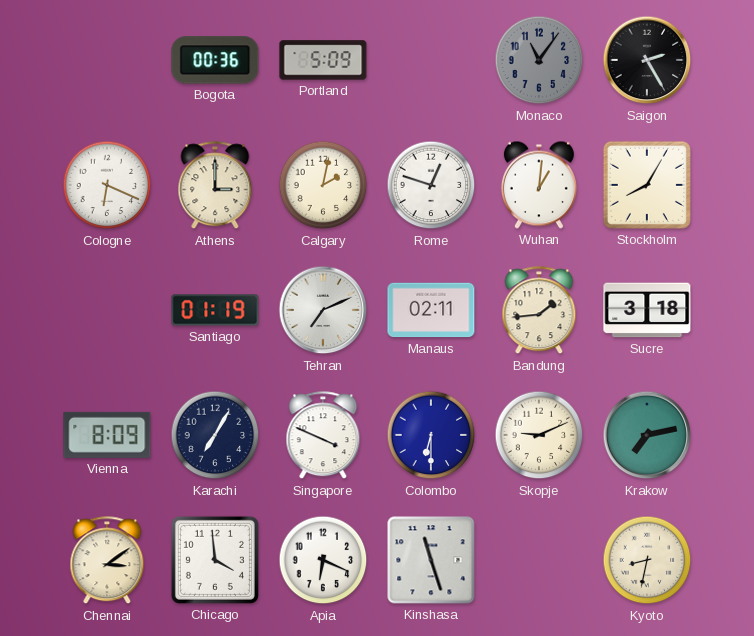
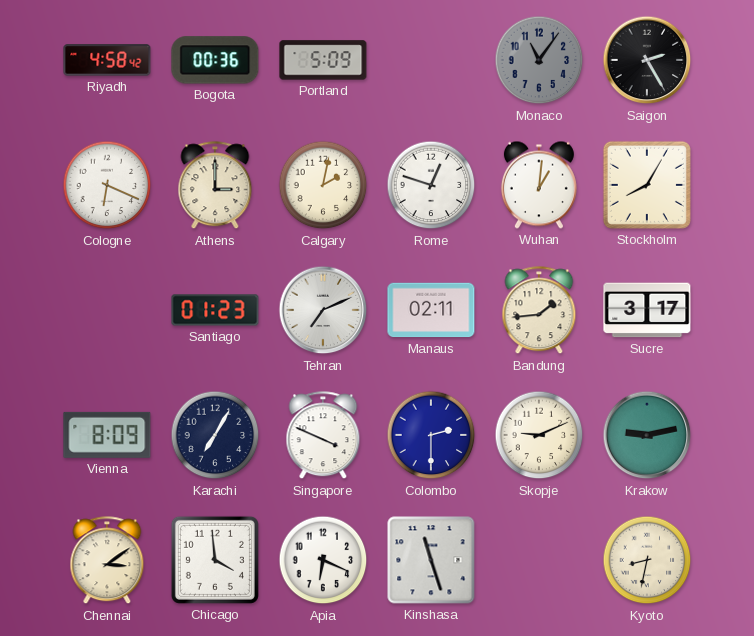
Riyadh: none -> 4:58 (107, 60)
Santiago: 01:19 -> 01:23 (215, 310)
Sucre: 3:18 -> 3:17 (647, 310)
Colombo: 6:30 -> 2:30 (431, 435)
Krakow: 7:13 -> 9:13 (647, 435)
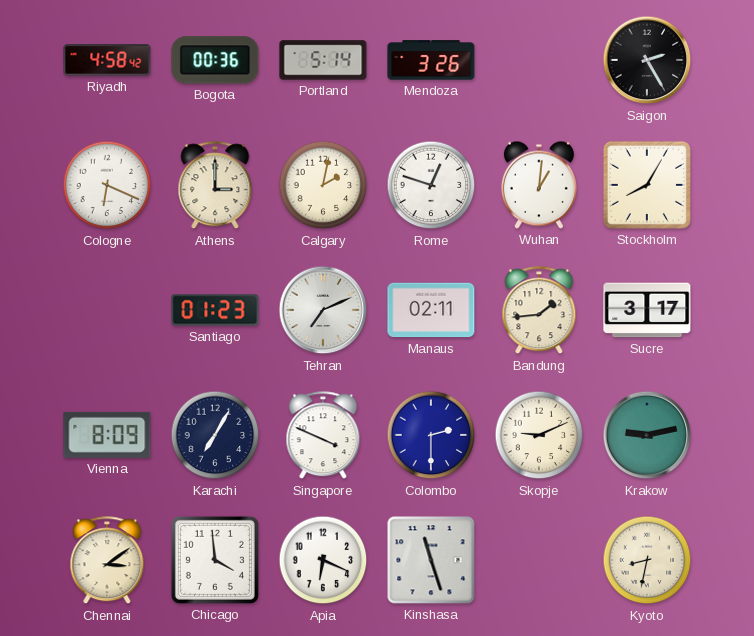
Portland: 5:09 -> 5:14 (323, 60)
Mendoza: none -> 3:26 (431, 60)
Monaco: 11:06 -> none (539, 60)
